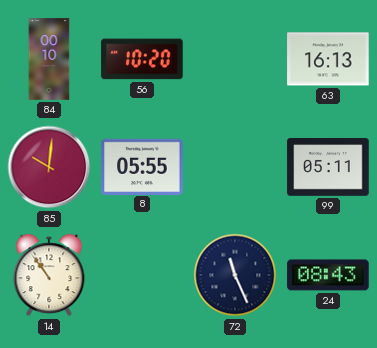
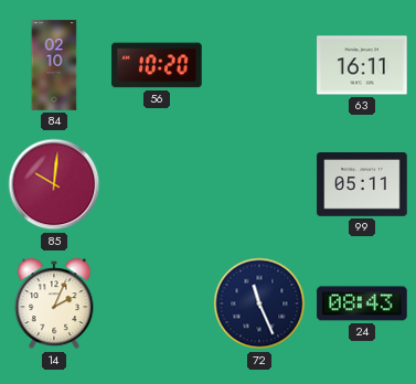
84: 00:10 -> 02:10 (54, 65)
63: 16:13 -> 16:11 (362, 65)
8: 05:55 -> none (142, 166)
14: 10:54 -> 2:04 (54, 303)
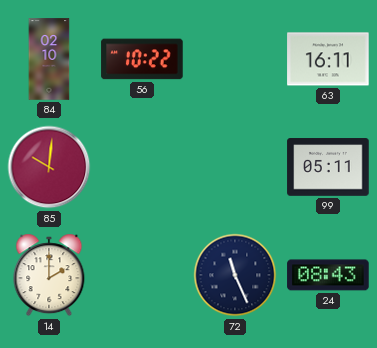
56: 10:20 -> 10:22 (142, 59)
14: 2:04 -> 2:00 (49, 275)
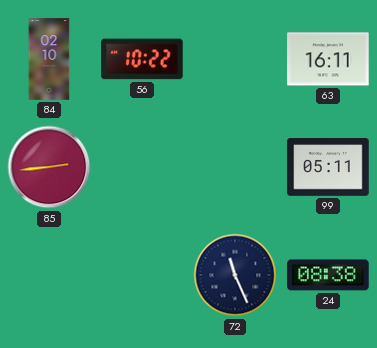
85: 10:01 -> 2:44 (49, 167)
14: 2:00 -> none (49, 275)
24: 08:43 -> 08:38 (328, 275)
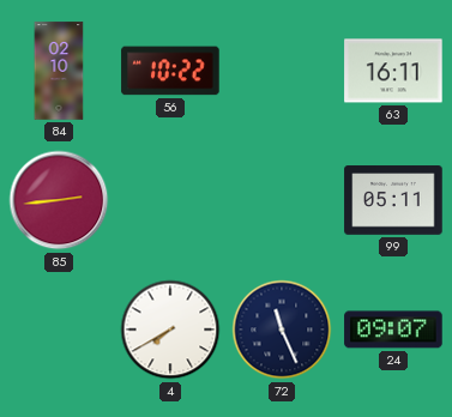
4: none -> 7:40 (170, 330)
24: 08:38 -> 09:07 (393, 330)
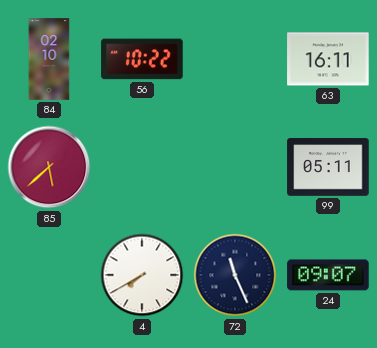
85: 2:44 -> 5:38 (49, 167)
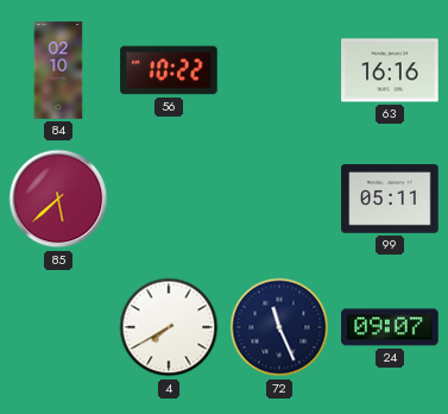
63: 16:11 -> 16:16 (390, 70)
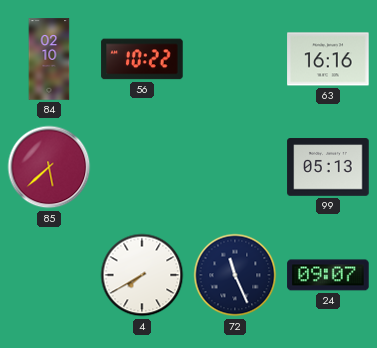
99: 05:11 -> 05:13 (328, 167)
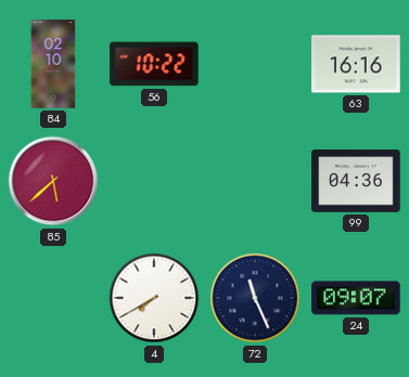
99: 05:13 -> 04:36 (356, 181)
